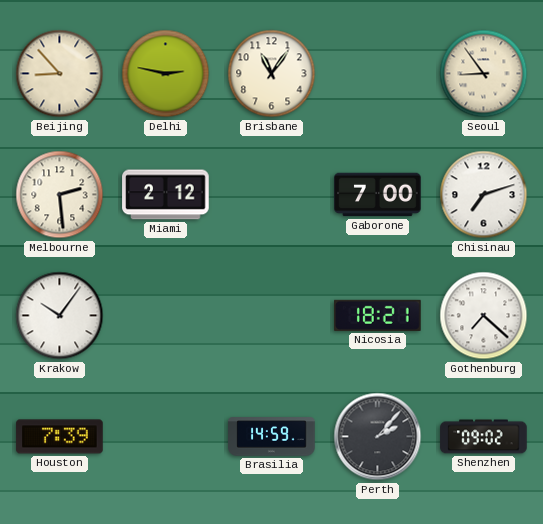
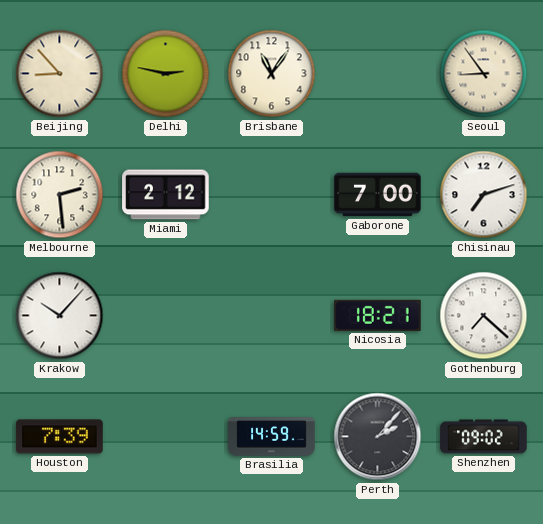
Krakow: 10:06 -> 10:07 (60, 316)
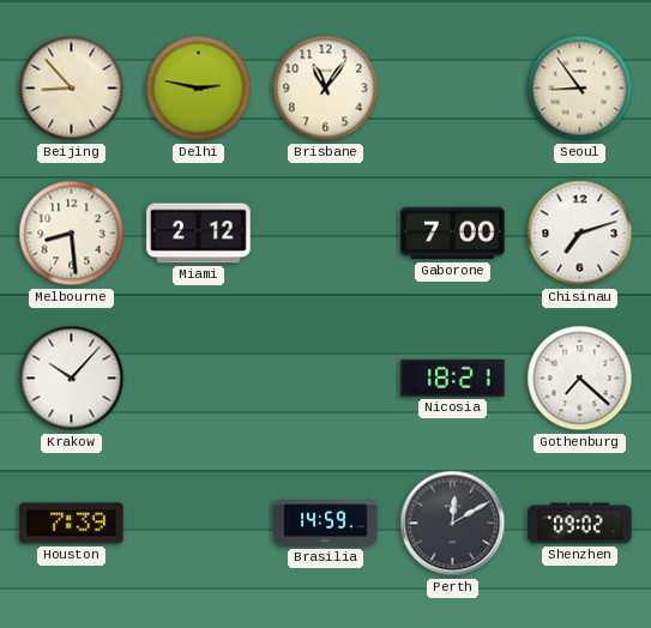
Melbourne: 2:29 -> 8:29 (72, 234)
Perth: 2:07 -> 12:10 (453, 524)
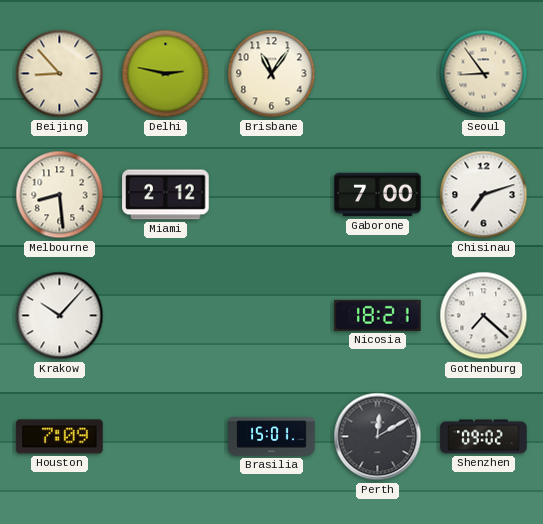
Houston: 7:39 -> 7:09 (60, 437)
Brasilia: 14:59 -> 15:01 (272, 437)
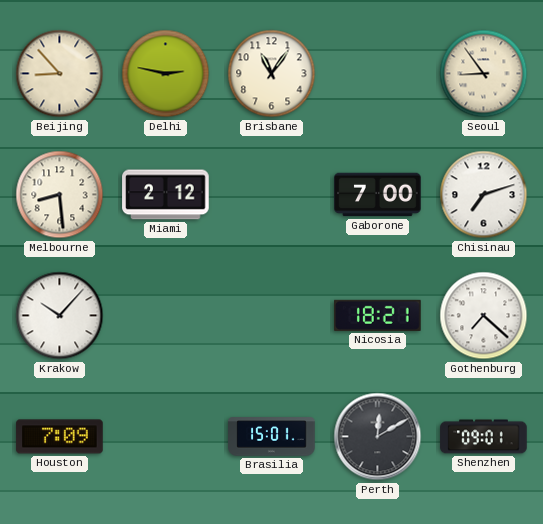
Shenzhen: 09:02 -> 09:01 (484, 437)
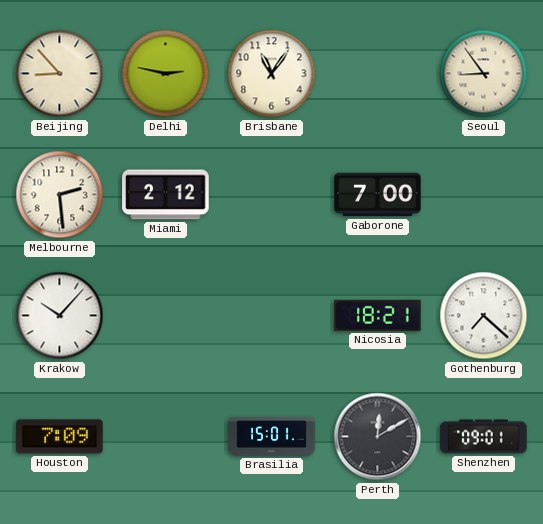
Melbourne: 8:29 -> 2:29 (60, 195)
Chisinau: 7:12 -> none (484, 195)
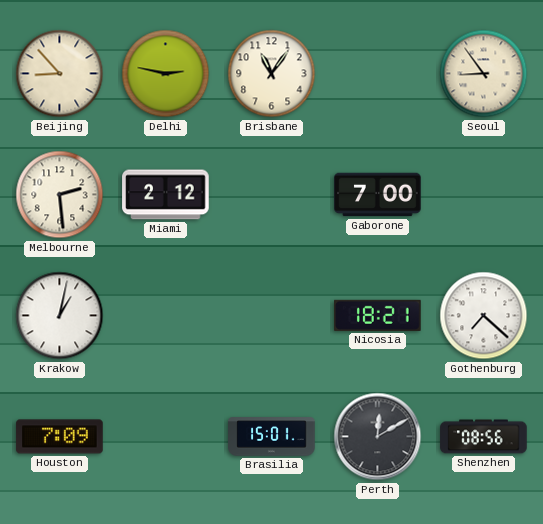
Krakow: 10:07 -> 1:02 (60, 316)
Shenzhen: 09:01 -> 08:56 (484, 437)
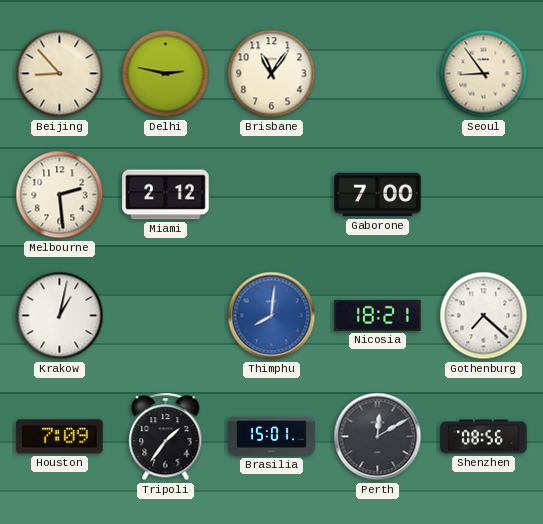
Thimphu: none -> 8:01 (272, 316)
Tripoli: none -> 1:36 (166, 437)
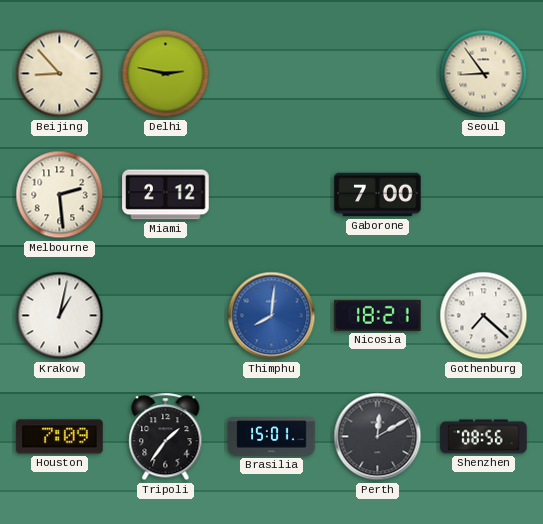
Brisbane: 11:06 -> none (272, 74)
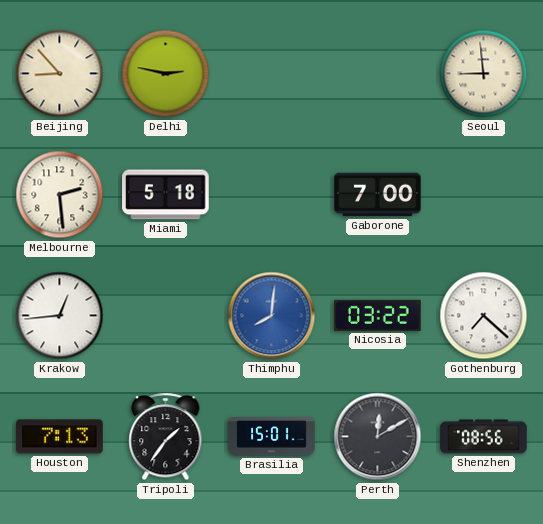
Seoul: 8:54 -> 8:59 (484, 74)
Miami: 2:12 -> 5:18 (166, 195)
Krakow: 1:02 -> 12:44 (60, 316)
Nicosia: 18:21 -> 03:22 (378, 315)
Houston: 7:09 -> 7:13 (60, 437)
